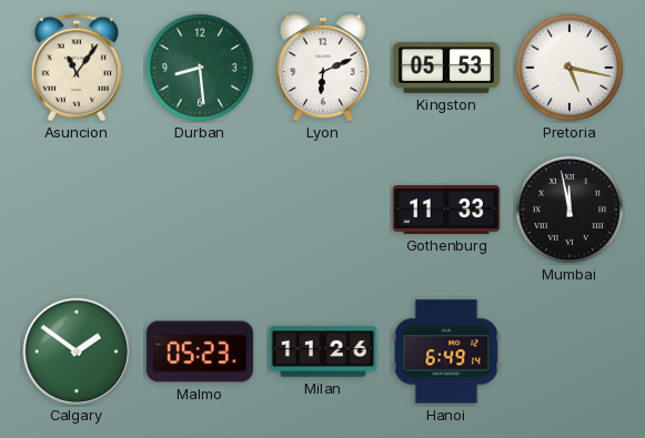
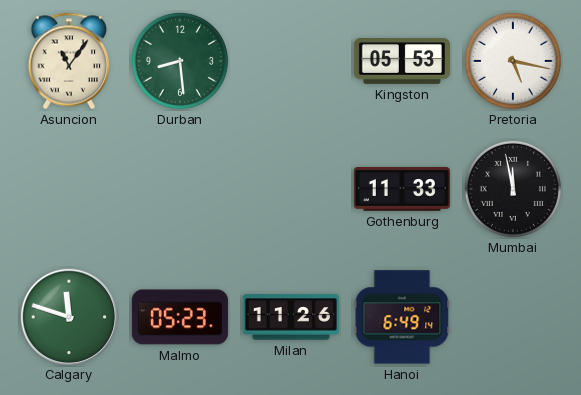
Lyon: 6:11 -> none (323, 68)
Calgary: 1:51 -> 11:48 (68, 316)
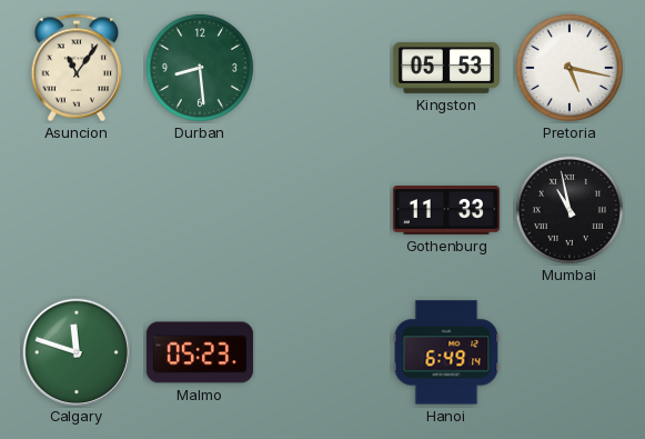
Mumbai: 11:58 -> 10:58 (570, 210)
Milan: 11:26 -> none (291, 317)
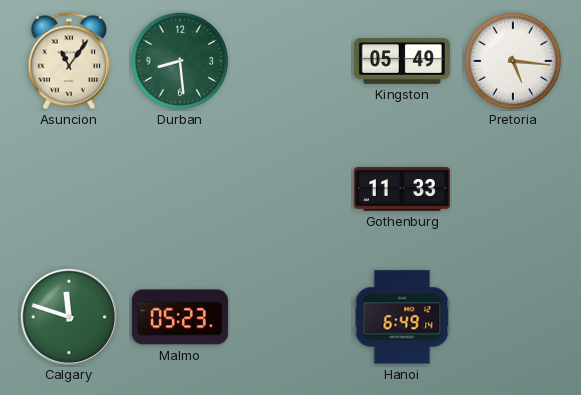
Kingston: 05:53 -> 05:49 (402, 62)
Pretoria: 5:17 -> 5:16 (513, 61)
Mumbai: 10:58 -> none (570, 210)
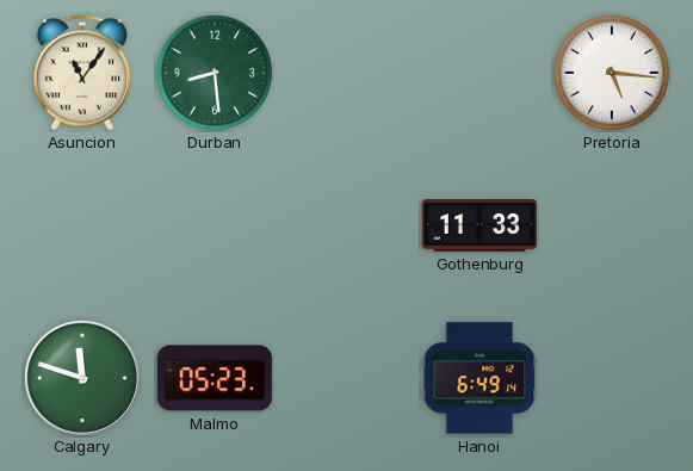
Kingston: 05:49 -> none (402, 62)
